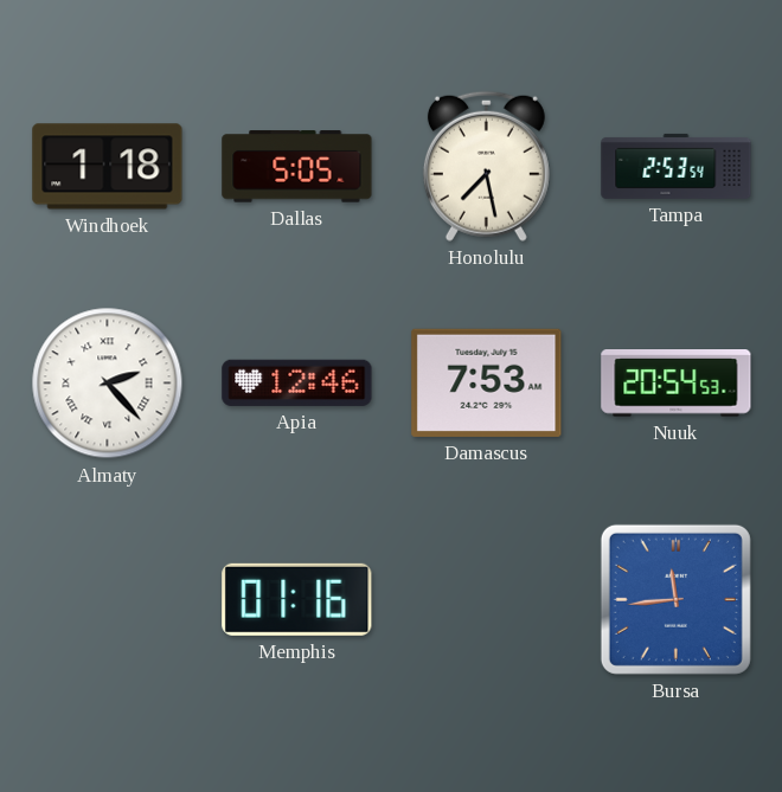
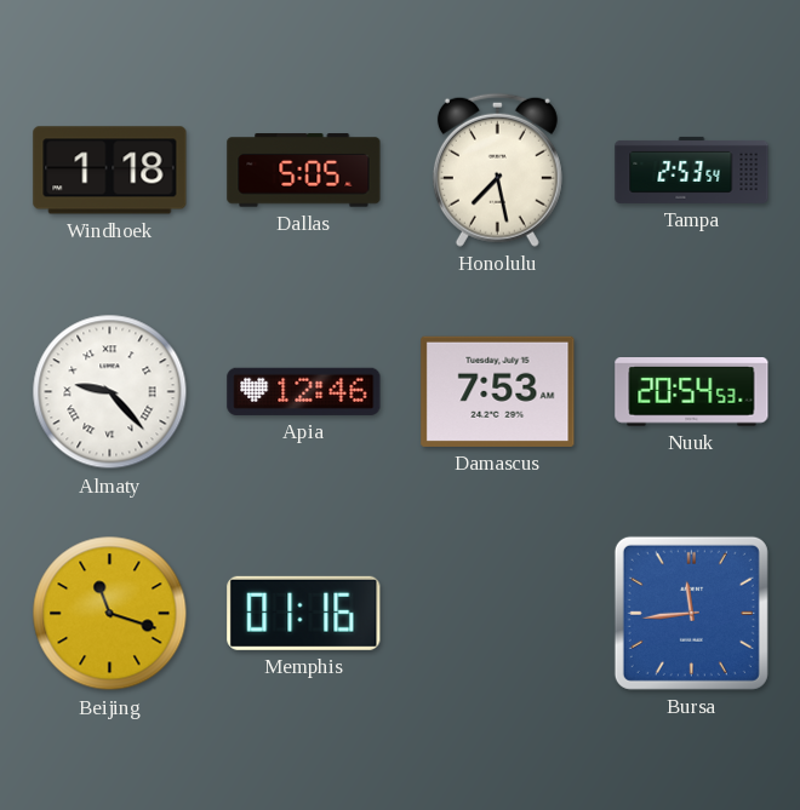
Almaty: 2:23 -> 9:23 (110, 392)
Beijing: none -> 11:18 (110, 614)
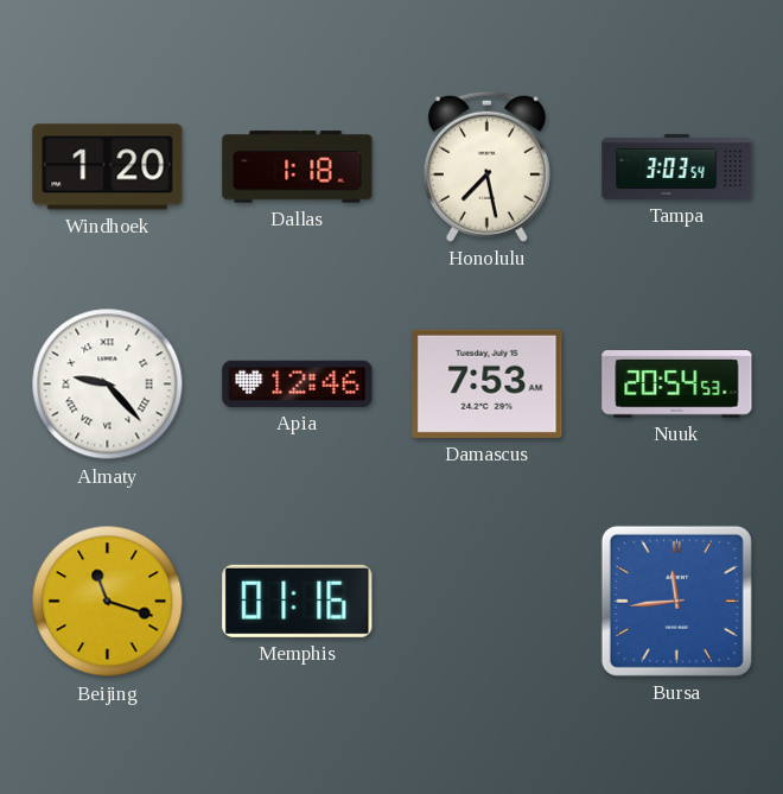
Windhoek: 1:18 -> 1:20 (108, 167)
Dallas: 5:05 -> 1:18 (298, 167)
Tampa: 2:53 -> 3:03 (677, 166)
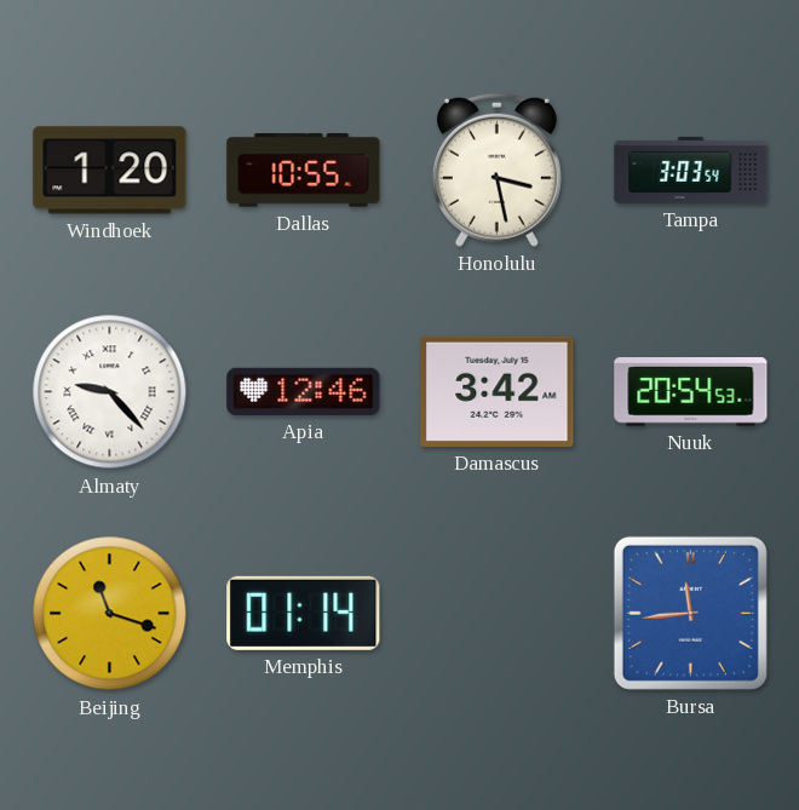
Dallas: 1:18 -> 10:55 (304, 171)
Honolulu: 7:28 -> 3:28 (496, 170)
Damascus: 7:53 -> 3:42 (498, 391)
Memphis: 01:16 -> 01:14 (304, 613)
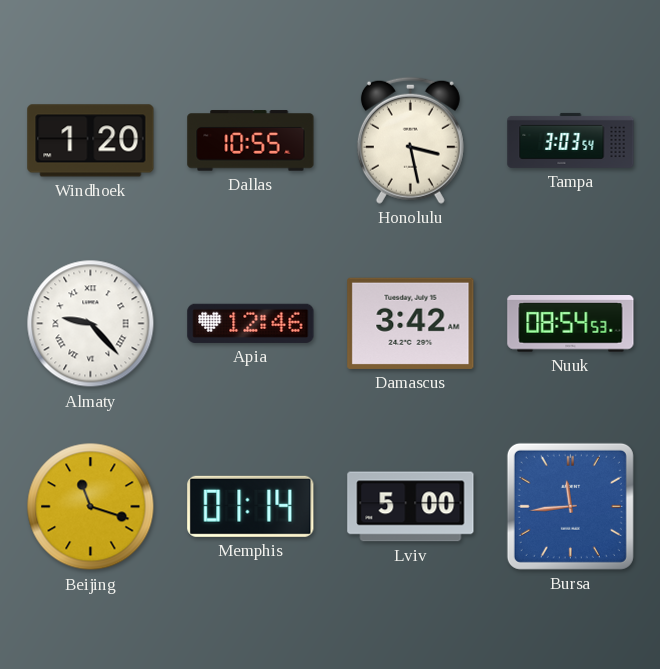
Nuuk: 20:54 -> 08:54 (571, 324)
Lviv: none -> 5:00 (411, 507)
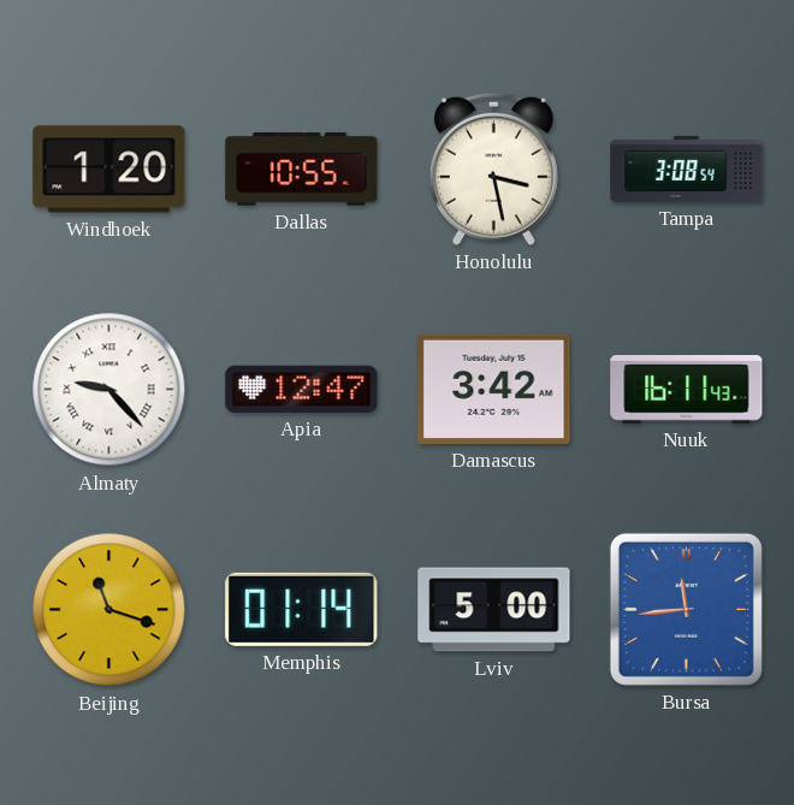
Tampa: 3:03 -> 3:08 (687, 168)
Apia: 12:46 -> 12:47 (302, 389)
Nuuk: 08:54 -> 16:11 (687, 390)
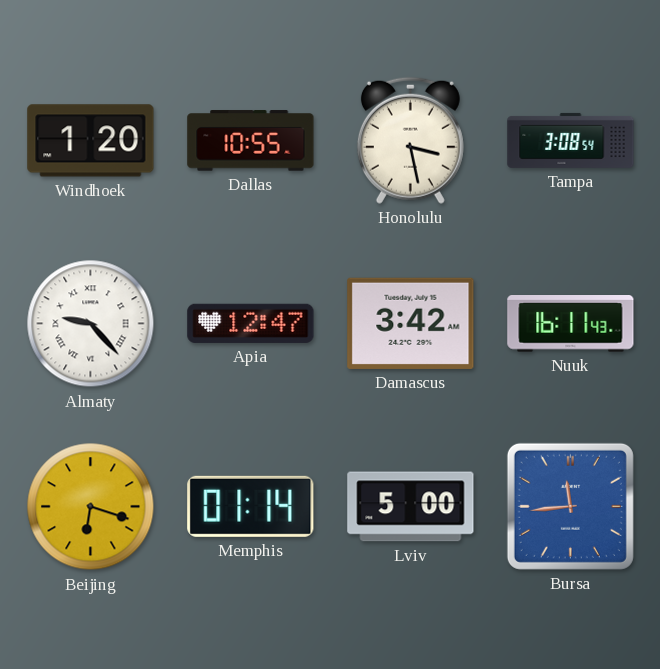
Beijing: 11:18 -> 6:18 (91, 507)
